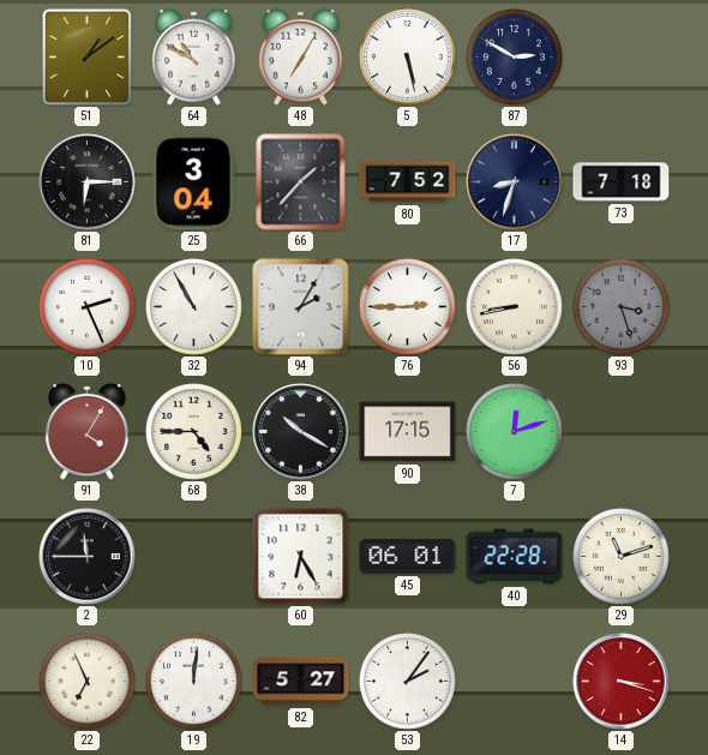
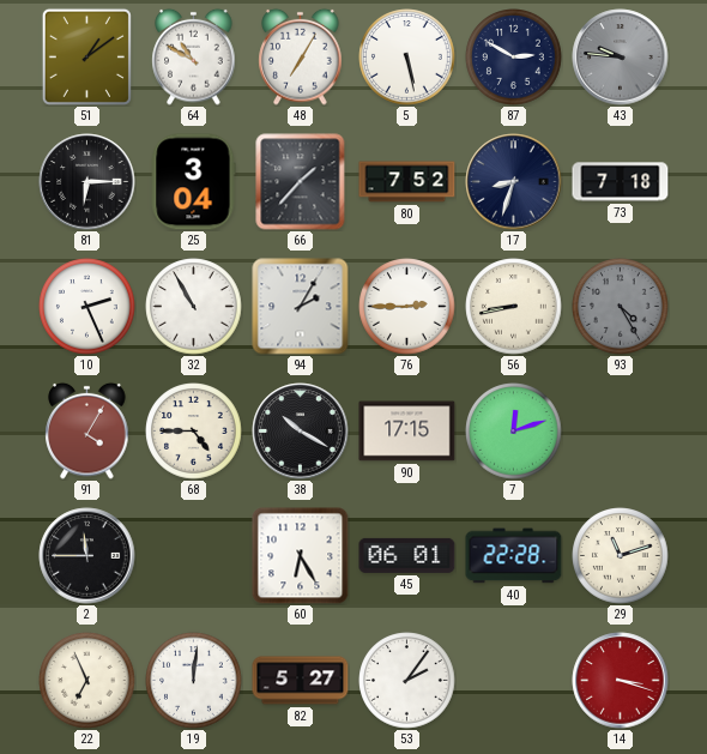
43: none -> 9:46 (621, 58)
93: 3:27 -> 4:25 (621, 307)
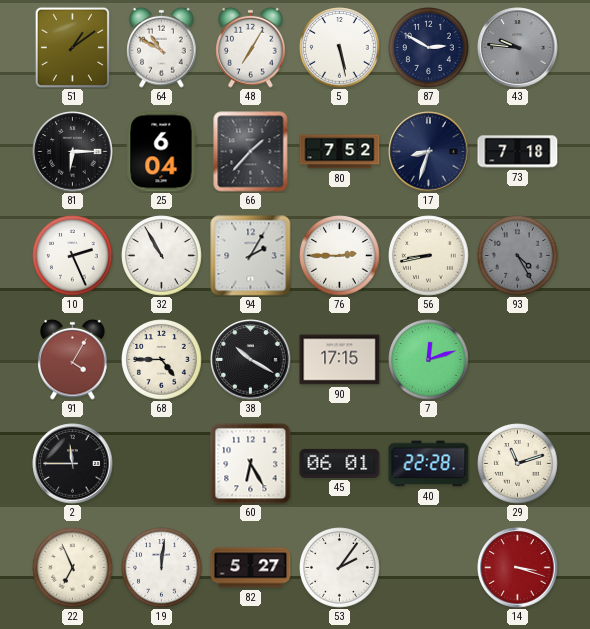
25: 3:04 -> 6:04 (161, 152)
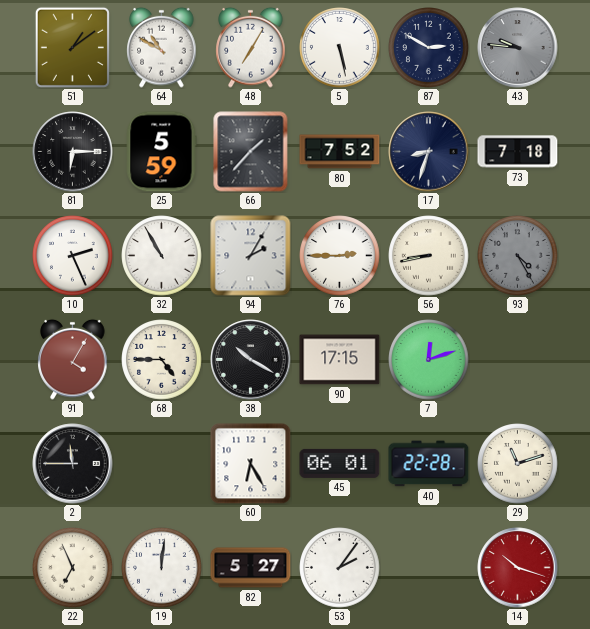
25: 6:04 -> 5:59 (161, 152)
14: 3:18 -> 10:18 (518, 568)
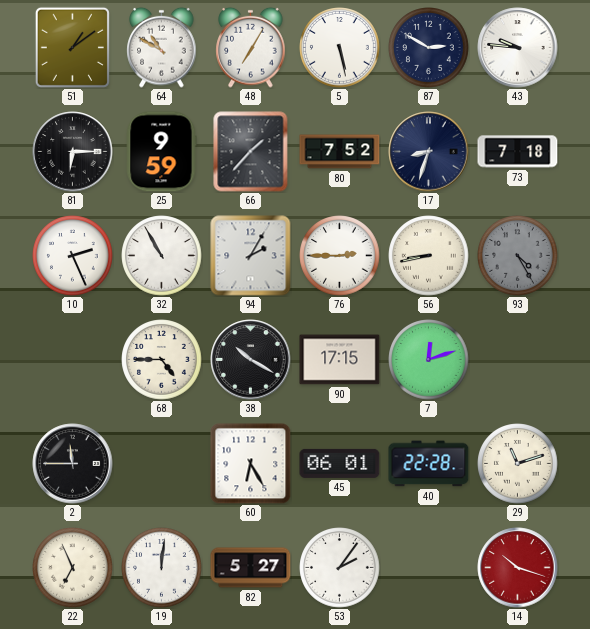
43 dial: grey -> white (518, 48)
25: 5:59 -> 9:59 (161, 152)
91: 4:05 -> none (73, 359)
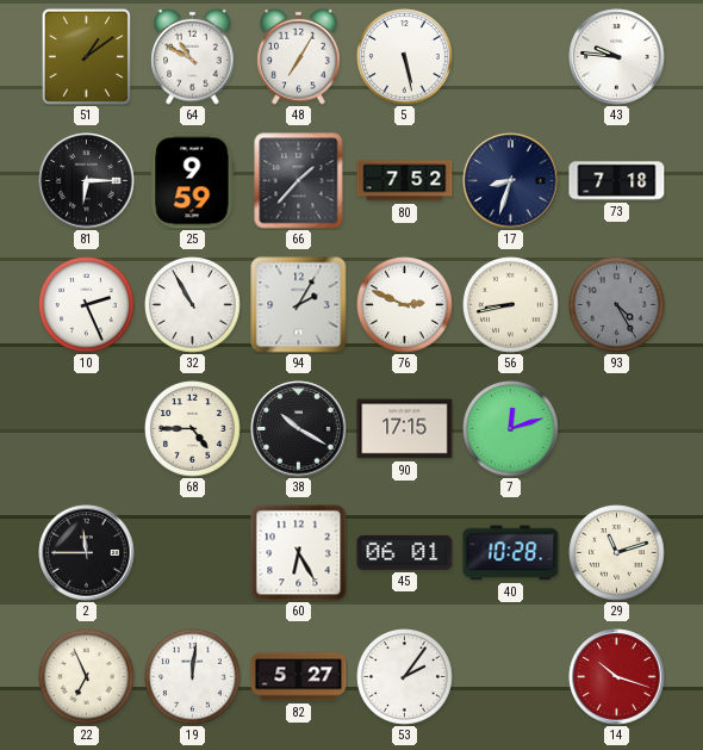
87: 2:50 -> none (429, 48)
76: 2:45 -> 2:49 (405, 305)
40: 22:28 -> 10:28 (511, 553)
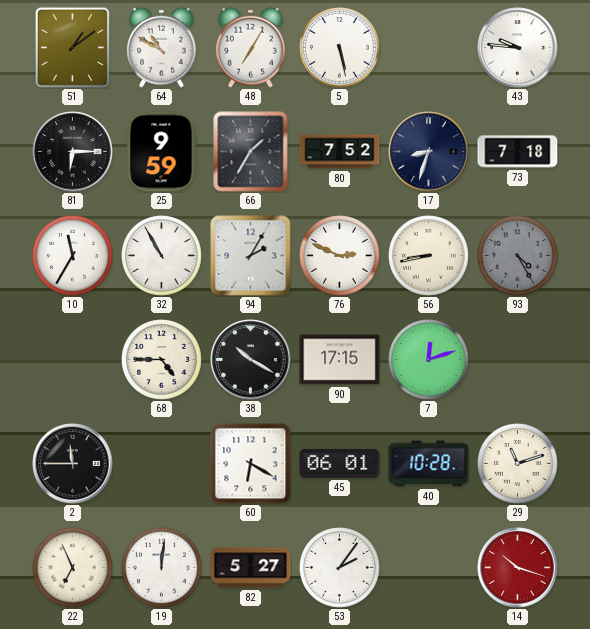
66: 1:37 -> 1:35 (251, 152)
10: 2:26 -> 11:35 (73, 256)
60: 6:25 -> 6:20 (251, 464)
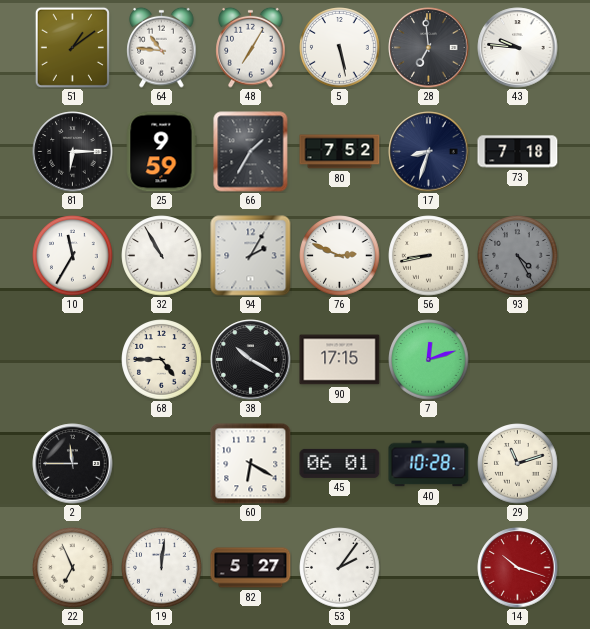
64: 10:50 -> 10:46 (162, 47)
28: none -> 6:59 (429, 48)
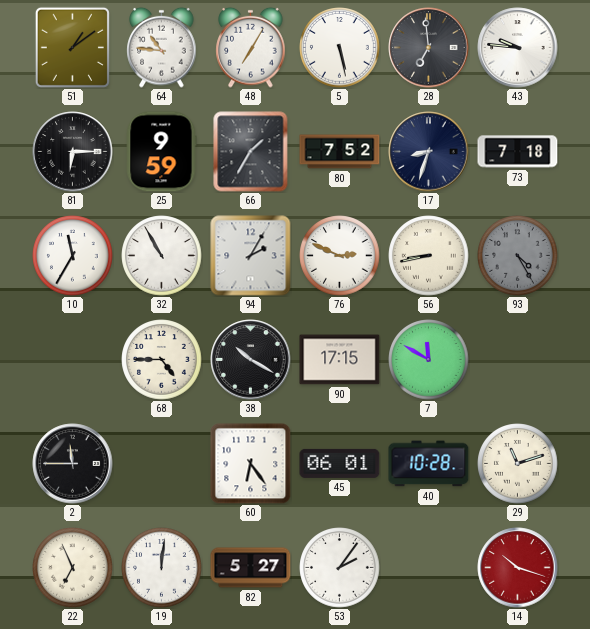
7: 12:12 -> 11:50 (429, 360)
60: 6:20 -> 6:24 (251, 464)
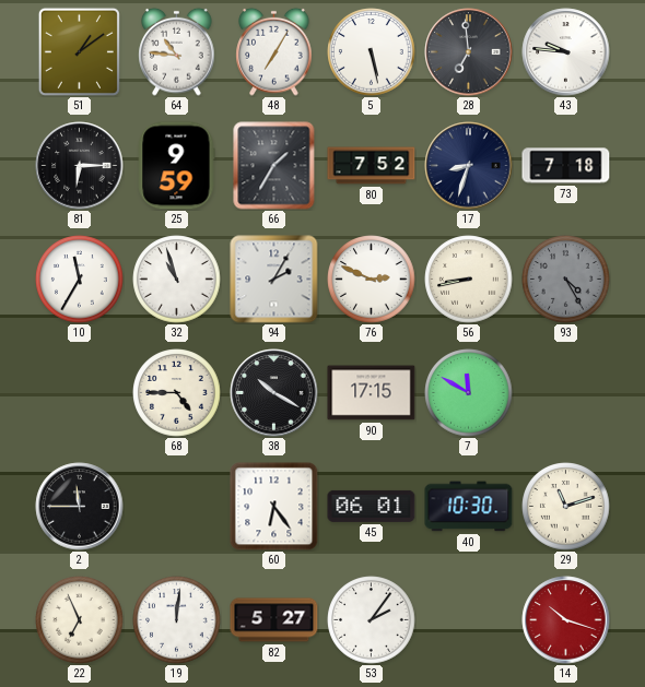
32: 10:55 -> 10:57 (177, 280)
40: 10:28 -> 10:30 (469, 507)
